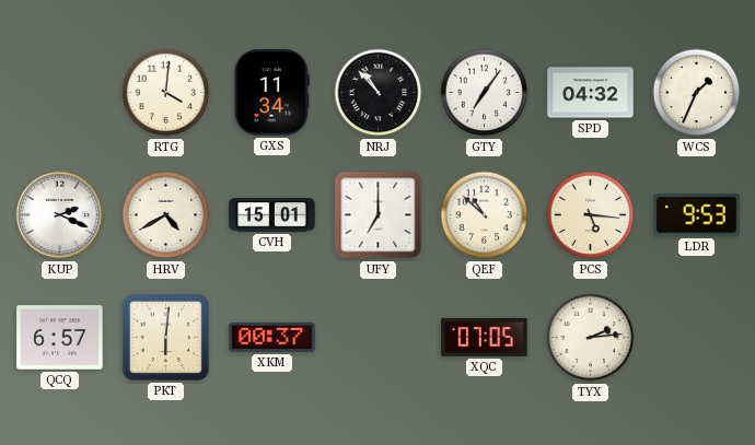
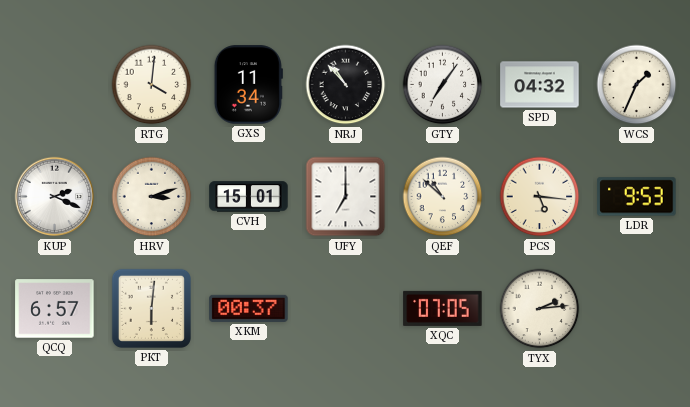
HRV: 4:40 -> 3:12 (152, 197)
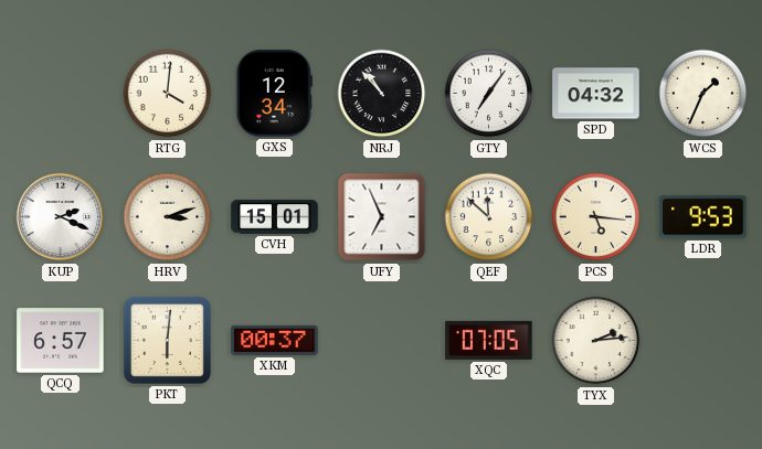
GXS: 11:34 -> 12:34 (274, 94)
UFY: 7:00 -> 6:56 (382, 217)
QEF: 10:52 -> 11:52 (489, 217)
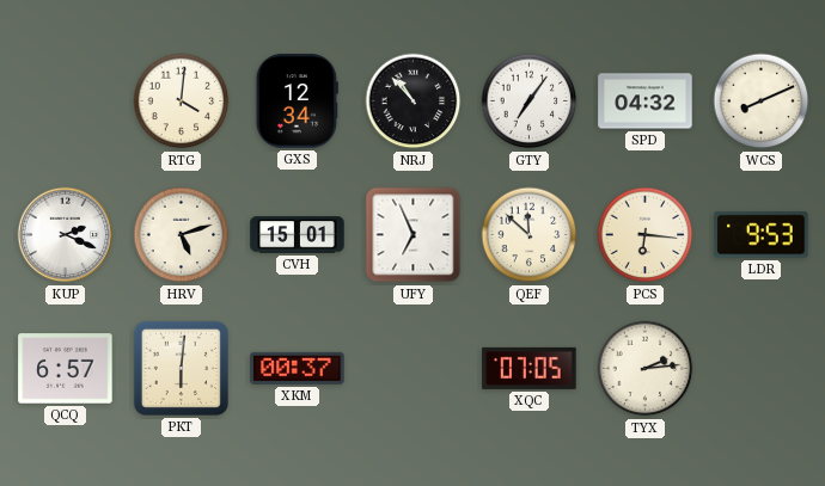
WCS: 1:34 -> 8:11 (762, 101)
HRV: 3:12 -> 5:12 (182, 235)
PCS: 5:16 -> 6:16 (646, 235)
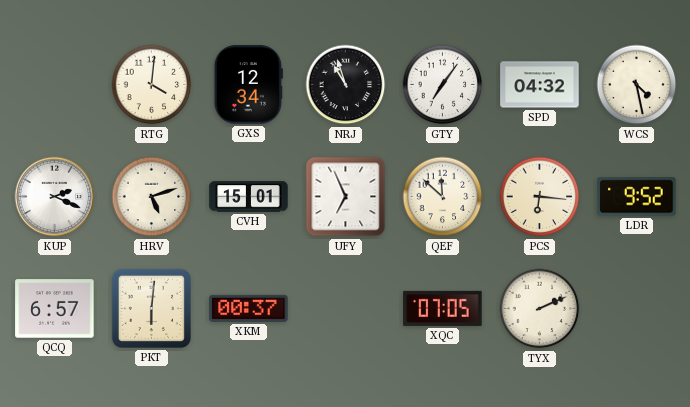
NRJ: 10:53 -> 10:57 (346, 85)
WCS: 8:11 -> 4:28 (637, 85)
LDR: 9:53 -> 9:52 (637, 197)
TYX: 2:14 -> 2:11 (540, 309)
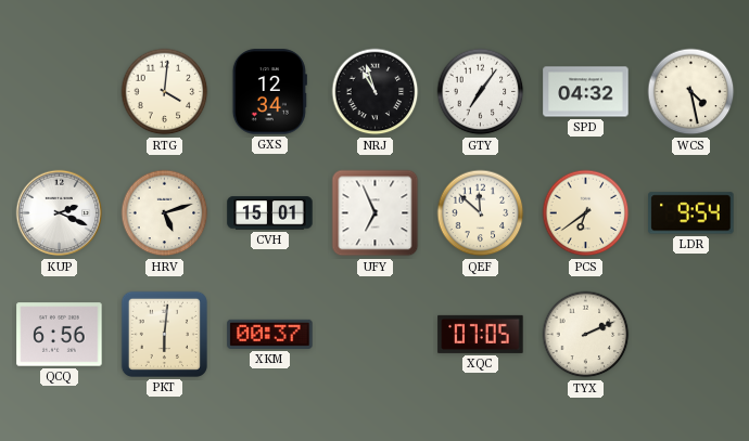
PCS: 6:16 -> 6:39 (586, 213)
LDR: 9:52 -> 9:54 (691, 213)
QCQ: 6:57 -> 6:56 (60, 335)
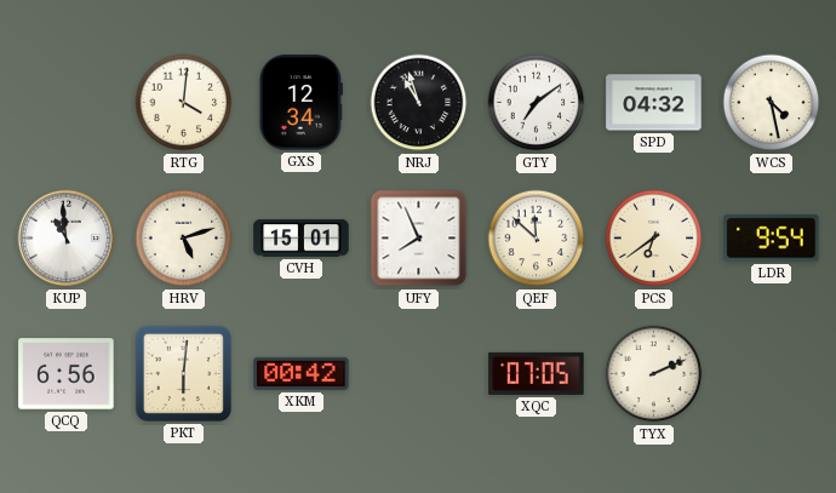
GTY: 7:06 -> 7:09 (537, 103)
KUP: 2:19 -> 10:59 (67, 239)
UFY: 6:56 -> 7:56 (419, 239)
XKM: 00:37 -> 00:42 (302, 373)
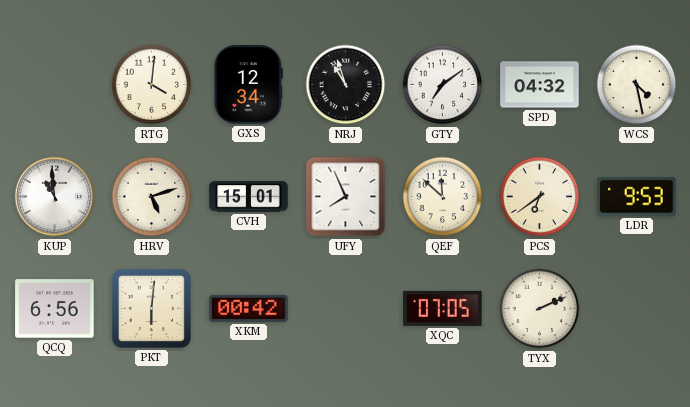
LDR: 9:54 -> 9:53 (637, 197)
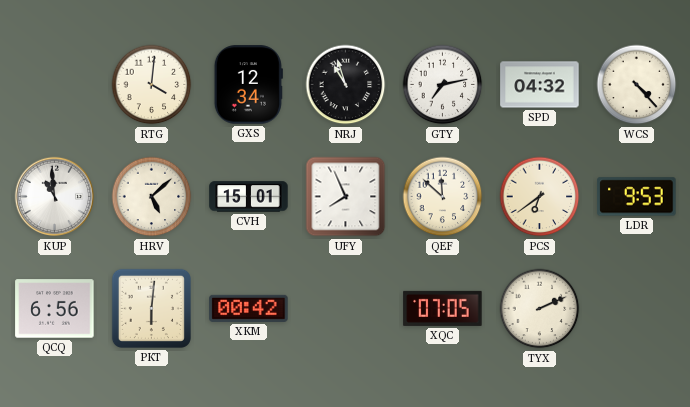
GTY: 7:09 -> 7:13 (443, 85)
WCS: 4:28 -> 4:23 (637, 85)
HRV: 5:12 -> 5:08 (152, 197)
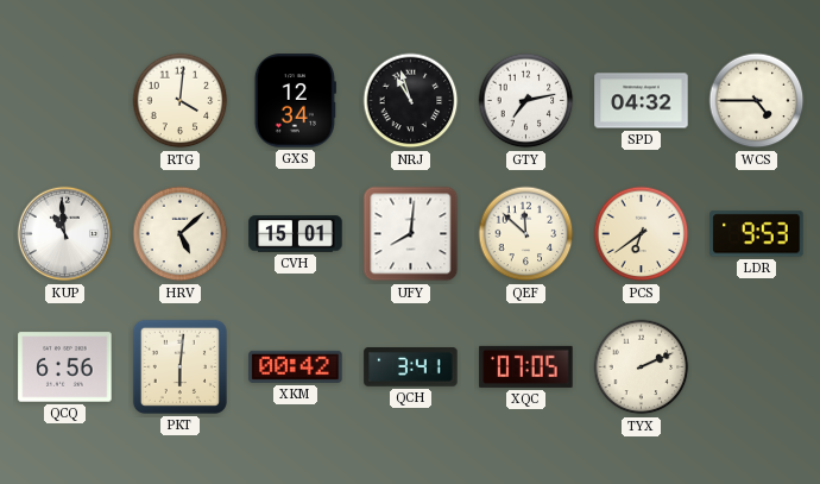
WCS: 4:23 -> 4:45 (757, 101)
UFY: 7:56 -> 8:01 (411, 234)
QCH: none -> 3:41 (411, 367)
